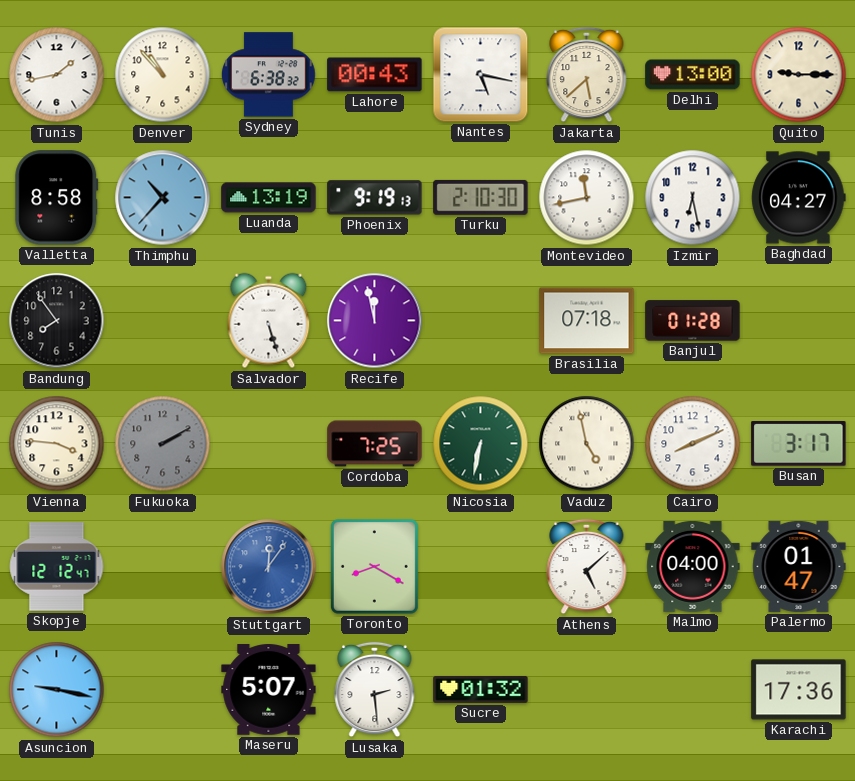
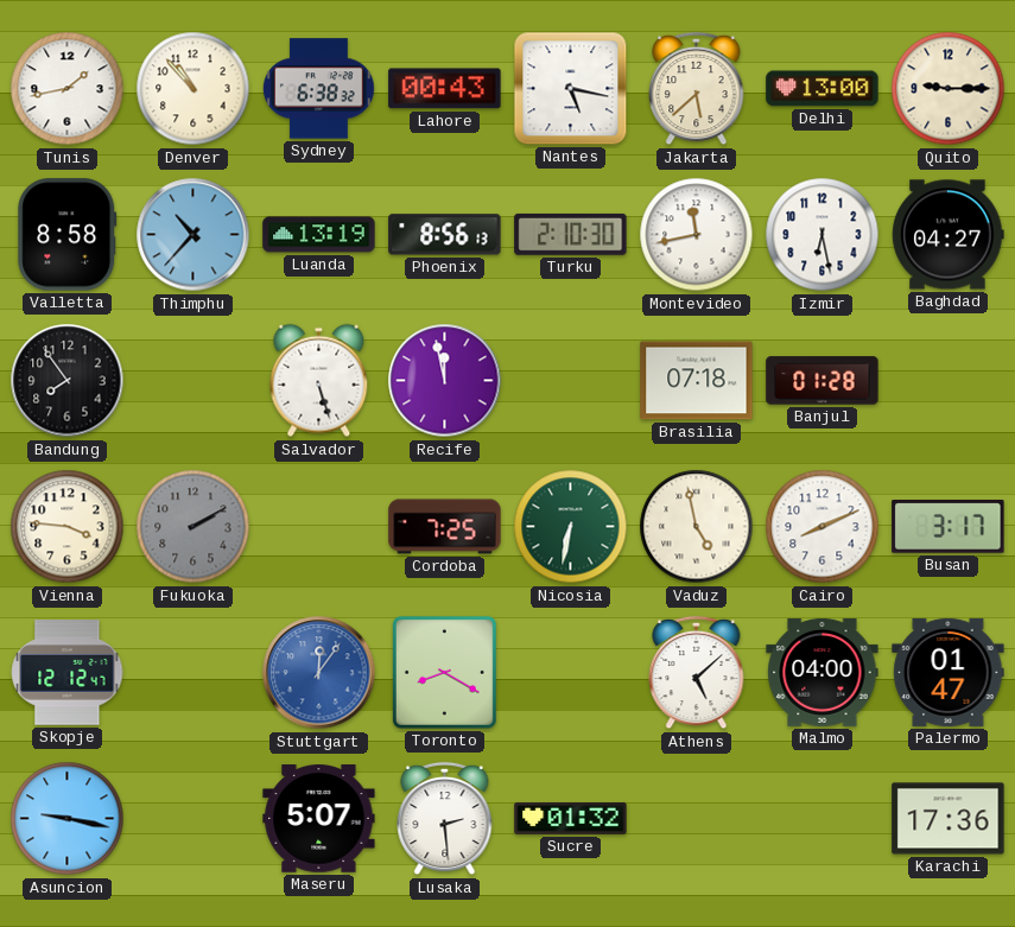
Phoenix: 9:19 -> 8:56 (445, 235)
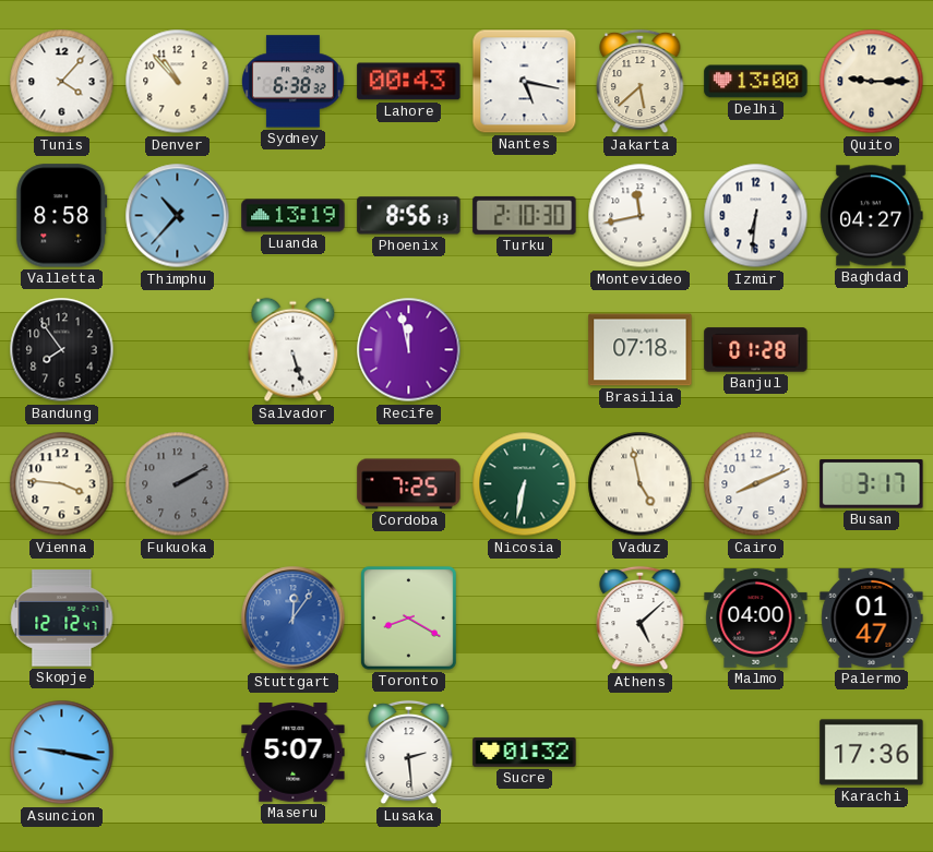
Tunis: 1:43 -> 4:07 (62, 82)
Izmir: 6:28 -> 6:31 (756, 216)
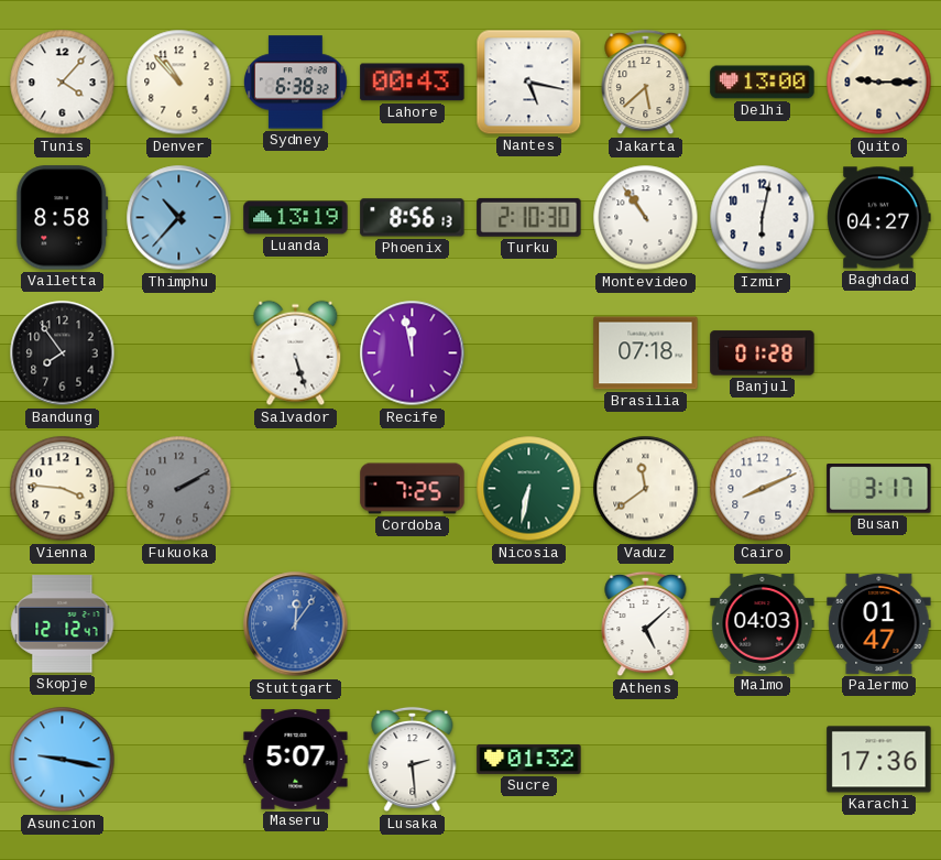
Montevideo: 11:43 -> 10:54 (646, 218)
Izmir: 6:31 -> 6:02 (763, 218)
Vaduz: 4:58 -> 11:39 (646, 489)
Toronto: 8:20 -> none (408, 617)
Malmo: 04:00 -> 04:03 (763, 623)
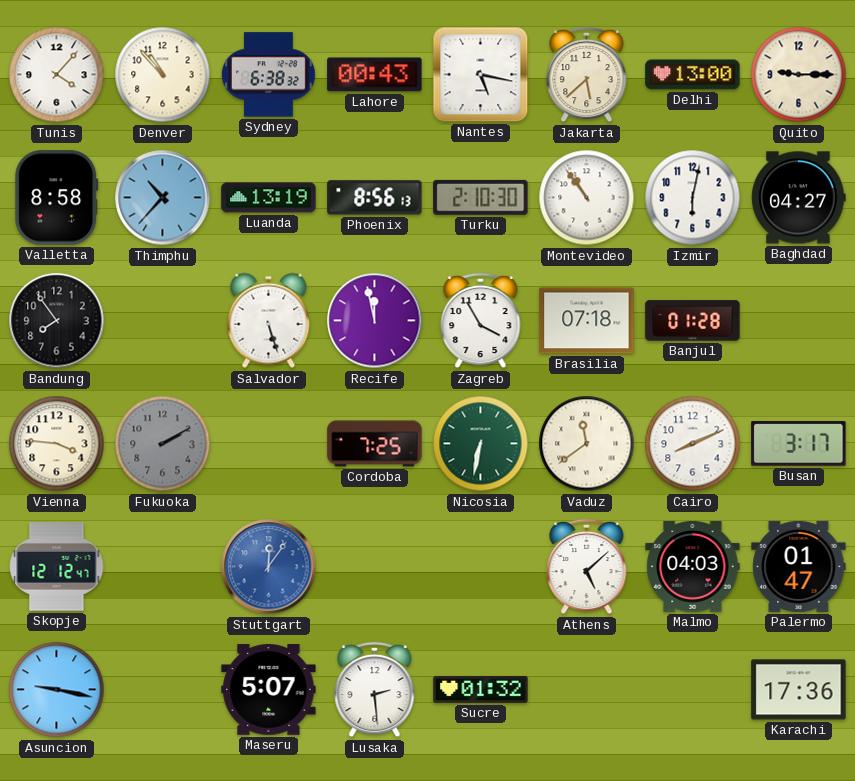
Zagreb: none -> 3:55 (481, 321)
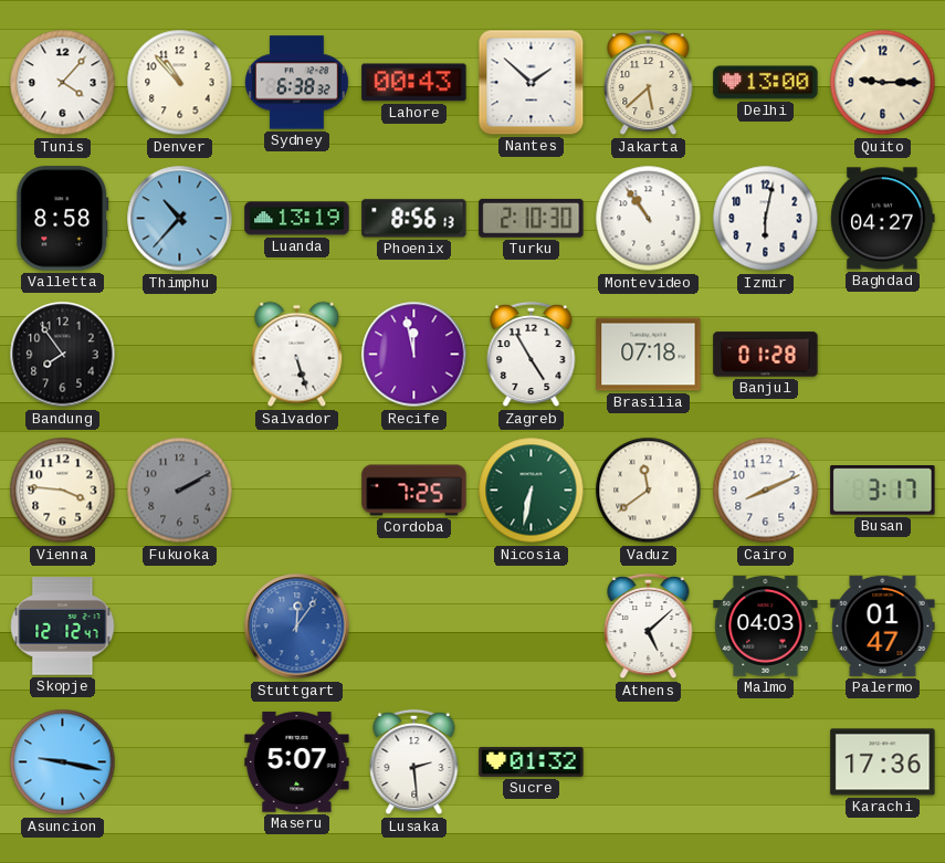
Nantes: 5:17 -> 1:52 (532, 83)
Zagreb: 3:55 -> 4:55 (532, 355)
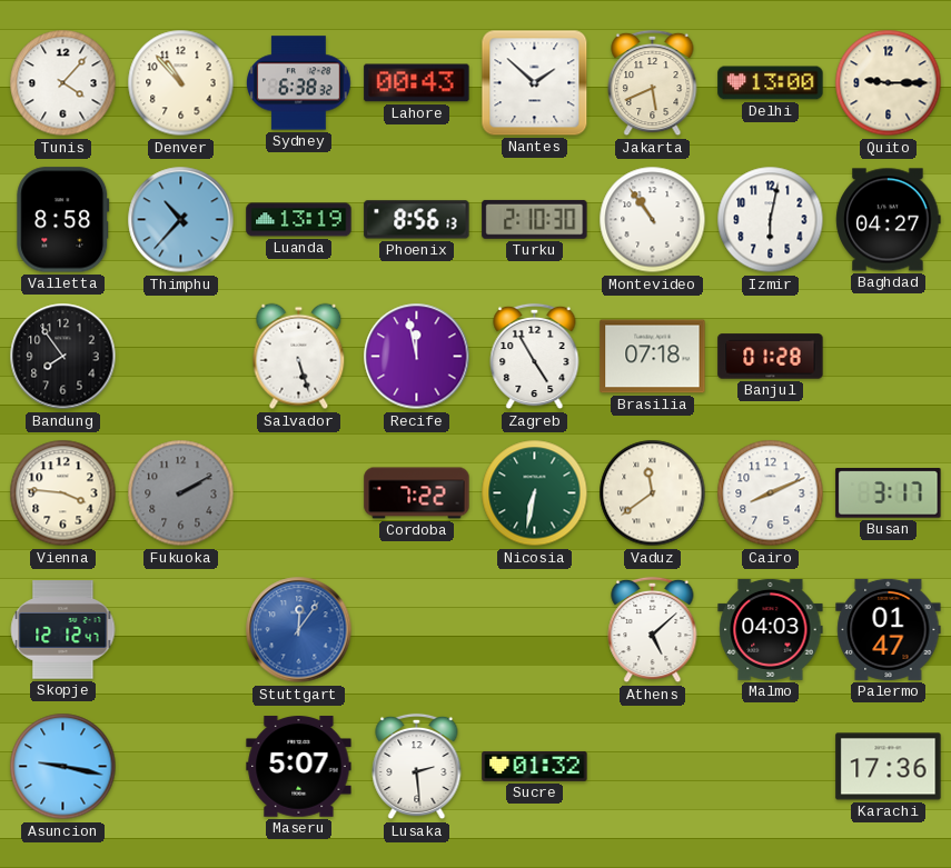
Jakarta: 5:38 -> 5:41 (653, 83)
Cordoba: 7:25 -> 7:22 (417, 493)
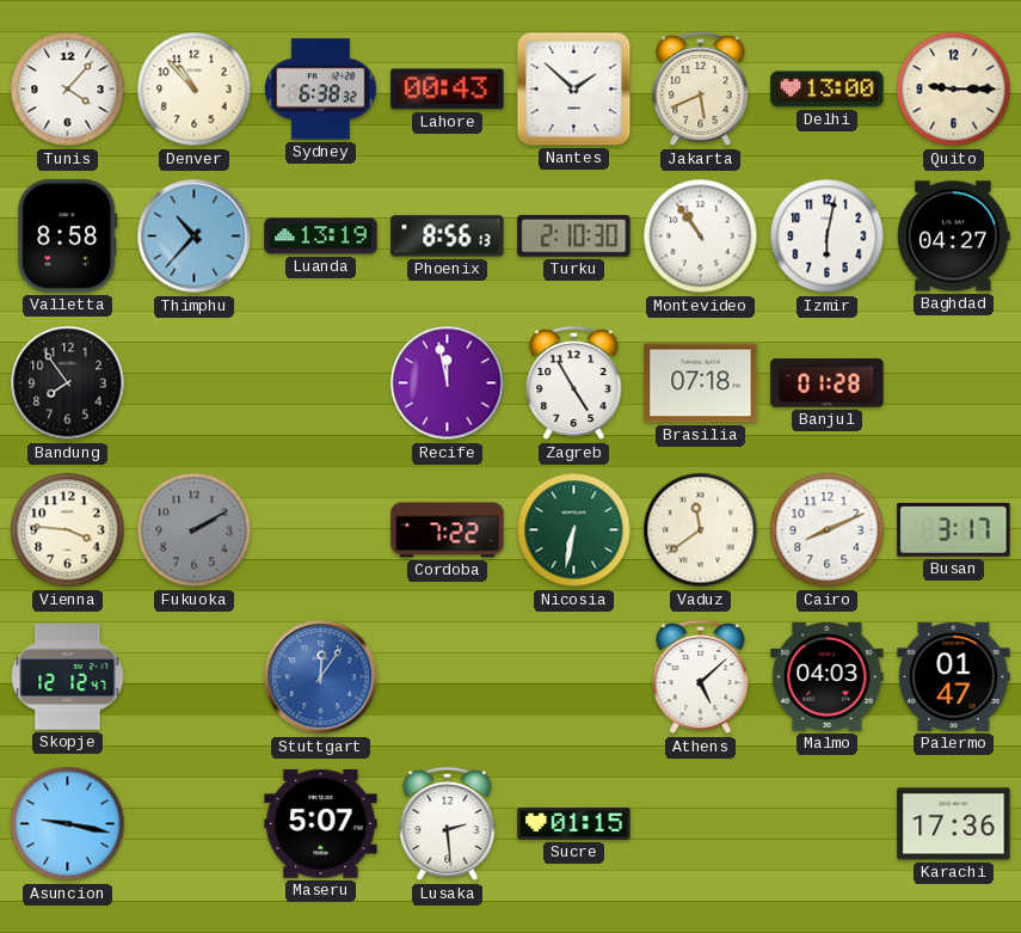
Salvador: 5:27 -> none (299, 357)
Sucre: 01:32 -> 01:15 (574, 824)
